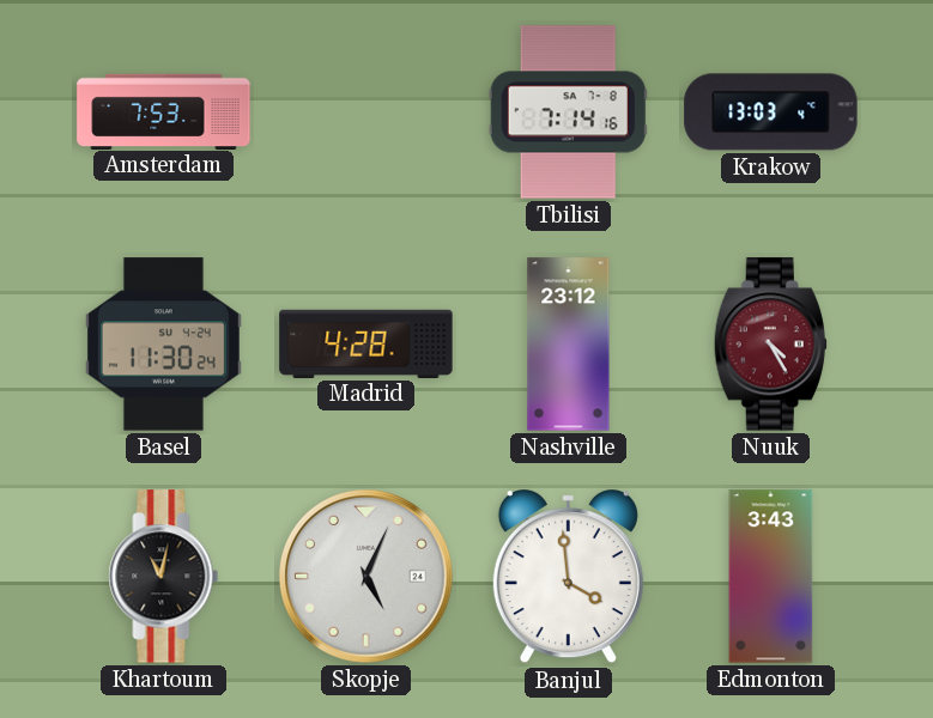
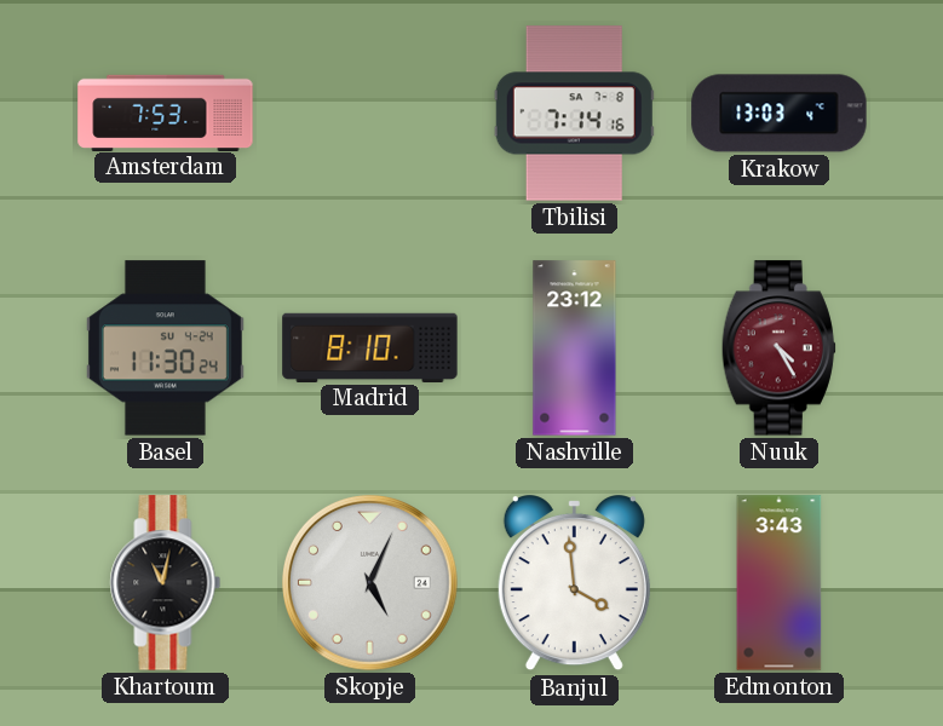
Madrid: 4:28 -> 8:10 (370, 347)
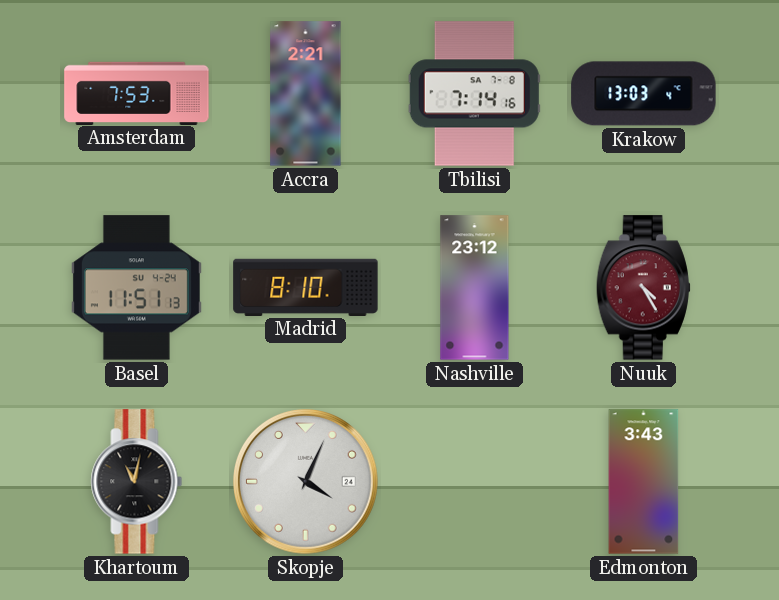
Accra: none -> 2:21 (306, 94)
Basel: 11:30 -> 11:51 (136, 288)
Skopje: 5:04 -> 4:04 (306, 482)
Banjul: 3:59 -> none (574, 583)
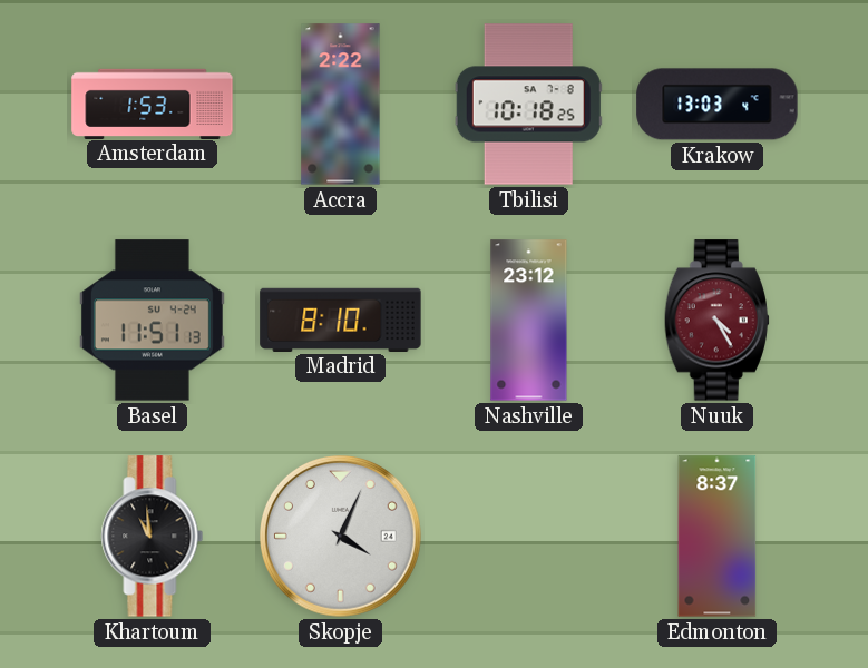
Amsterdam: 7:53 -> 1:53 (153, 104)
Accra: 2:21 -> 2:22 (341, 105)
Tbilisi: 7:14 -> 10:18 (528, 105)
Khartoum: 11:02 -> 10:59 (153, 537)
Edmonton: 3:43 -> 8:37 (718, 537)
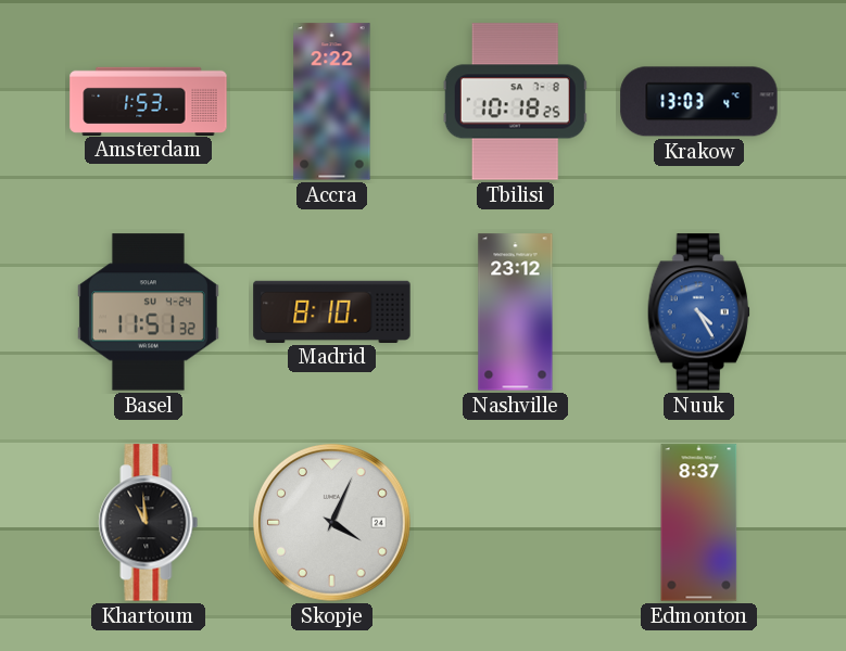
Basel: 11:51:13 -> 11:51:32 (148, 312)
Nuuk dial: burgundy -> blue (698, 312)
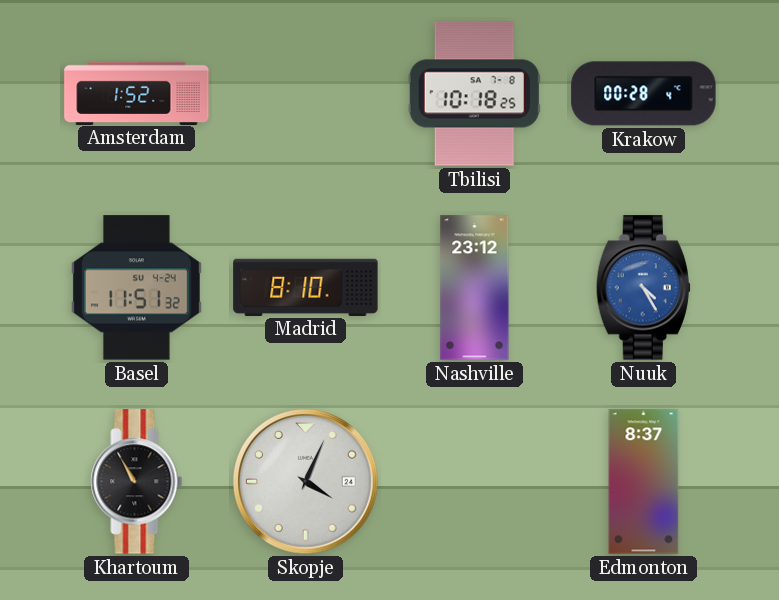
Amsterdam: 1:53 -> 1:52 (137, 93)
Accra: 2:22 -> none (332, 102)
Krakow: 13:03 -> 00:28 (644, 94)
Khartoum: 10:59 -> 10:55 (137, 482)
